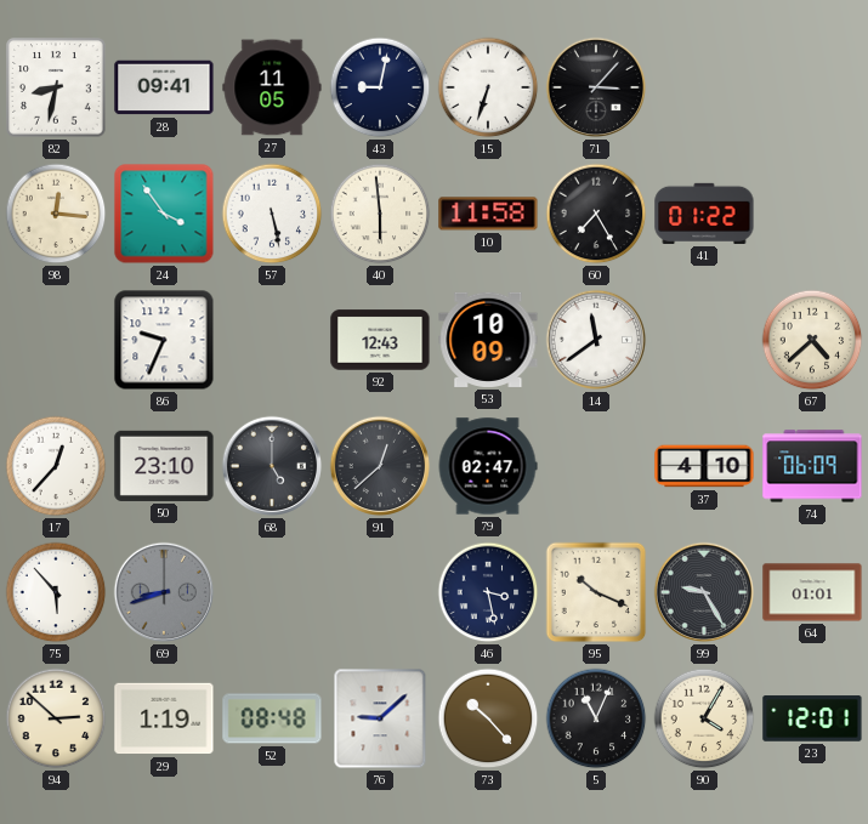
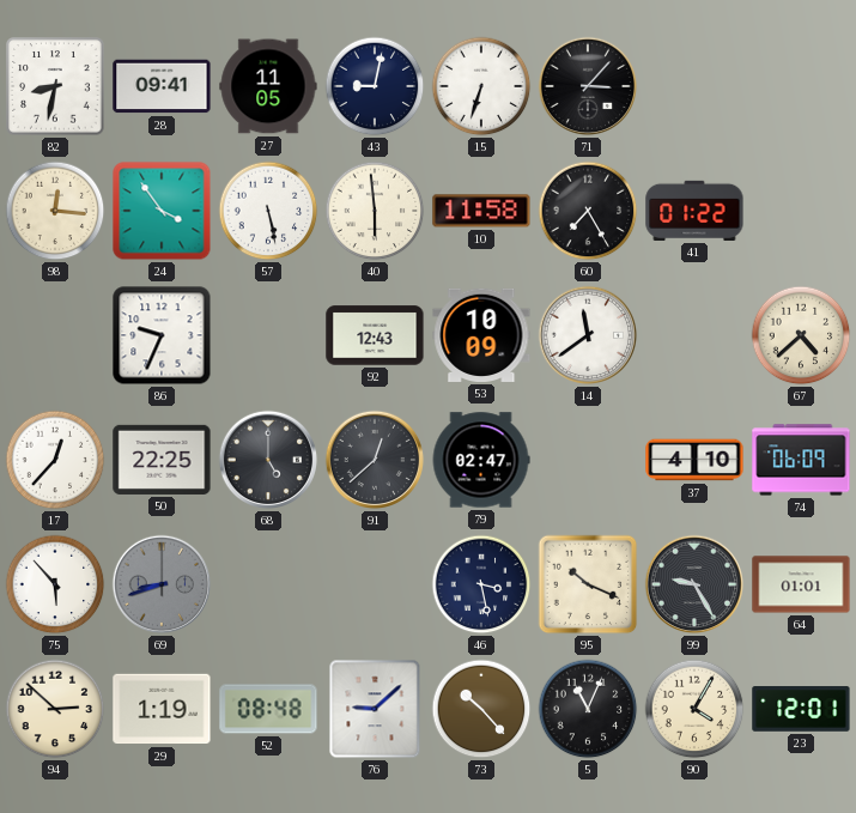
50: 23:10 -> 22:25 (162, 460)
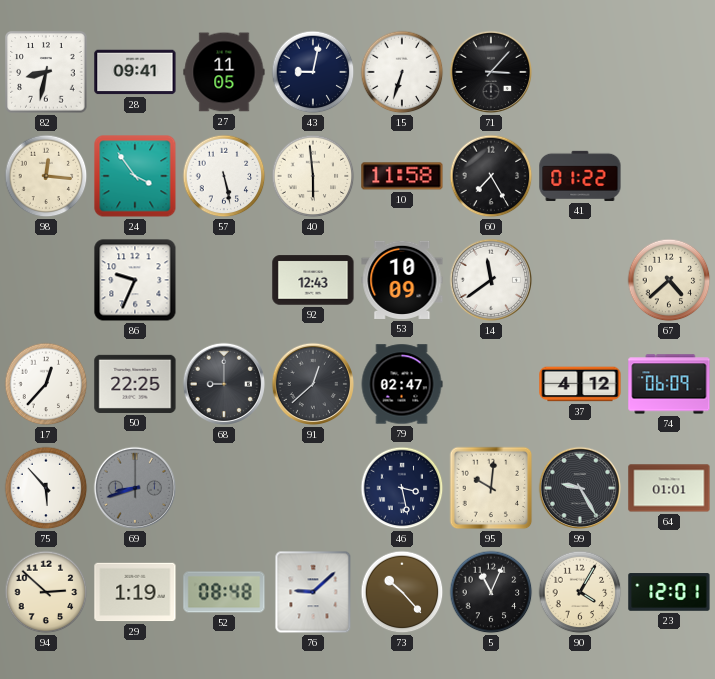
68: 5:00 -> 9:00 (224, 384)
37: 4:10 -> 4:12 (580, 384)
95: 10:19 -> 10:01 (491, 488)
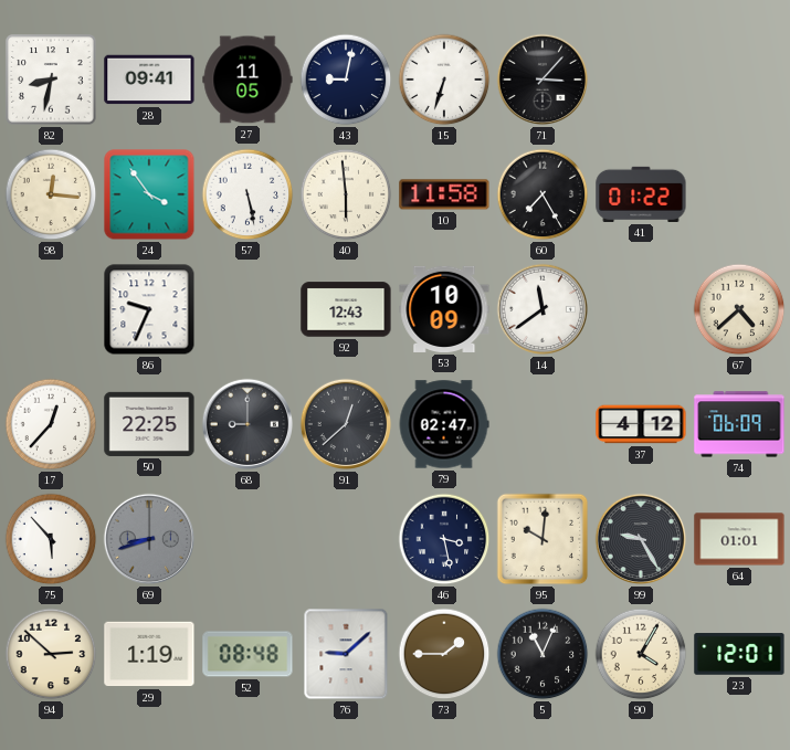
73: 10:23 -> 1:45 (444, 654)
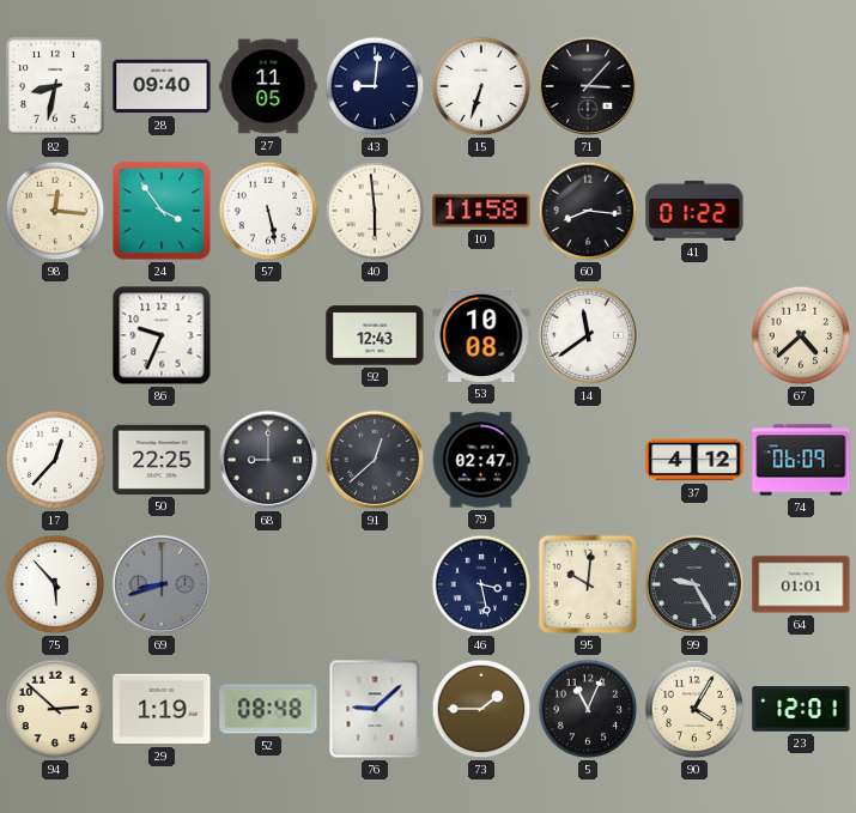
28: 09:41 -> 09:40 (162, 86)
43: 9:02 -> 9:01 (375, 86)
60: 7:25 -> 8:16 (588, 211)
53: 10:09 -> 10:08 (481, 335)
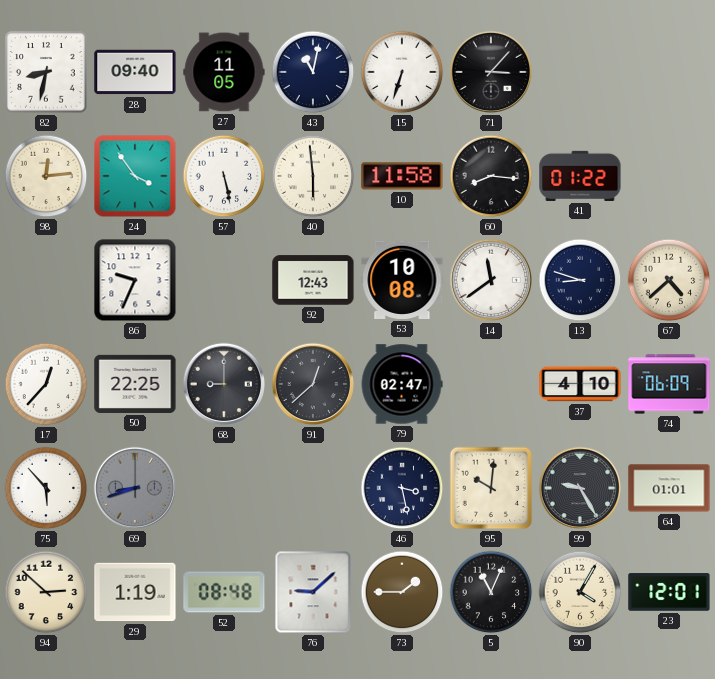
43: 9:01 -> 11:02 (313, 72)
98: 12:16 -> 12:14 (46, 176)
13: none -> 8:48 (580, 280)
37: 4:12 -> 4:10 (580, 384)
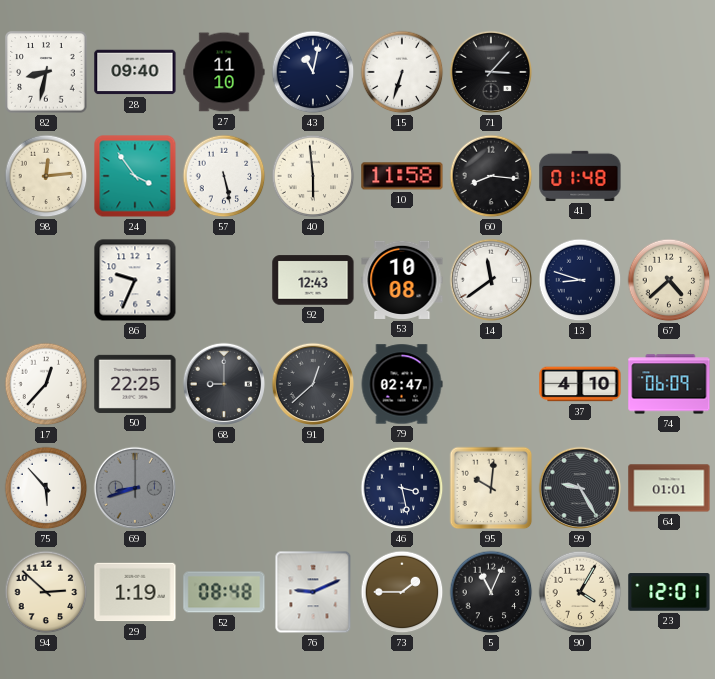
27: 11:05 -> 11:10 (224, 72)
41: 01:22 -> 01:48 (580, 176)
76: 9:08 -> 9:11 (313, 592)
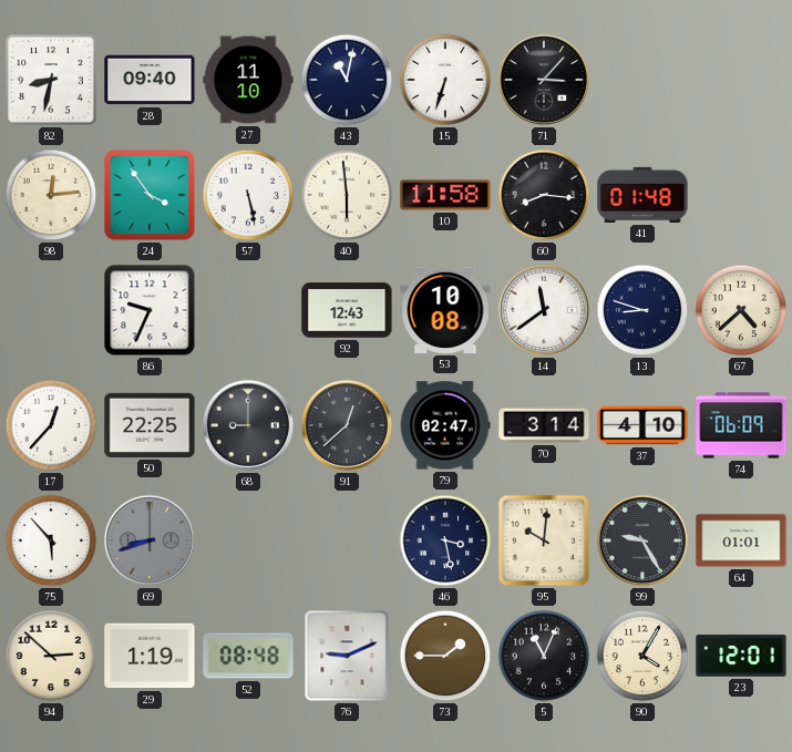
70: none -> 3:14 (544, 425)
